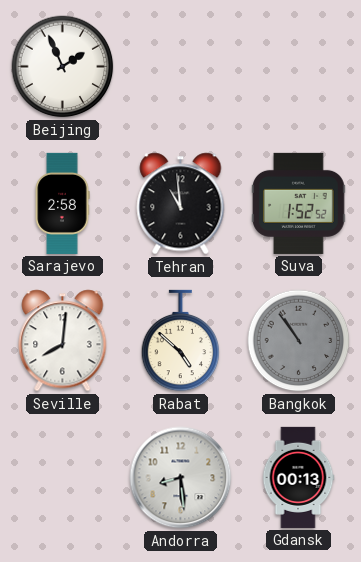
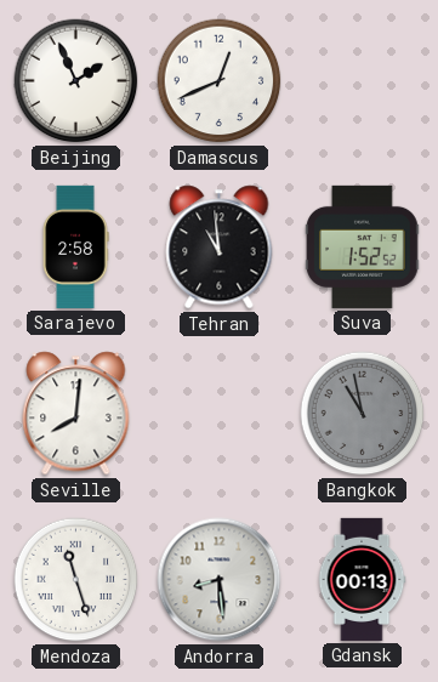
Damascus: none -> 12:41 (220, 81)
Rabat: 4:52 -> none (181, 341)
Bangkok: 10:54 -> 10:58 (363, 414)
Mendoza: none -> 11:27 (76, 580)
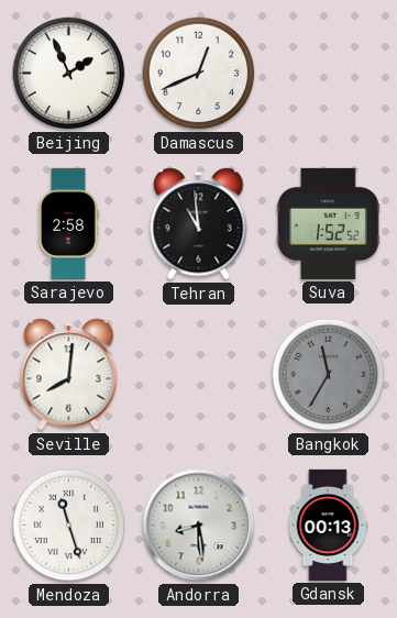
Bangkok: 10:58 -> 11:35 (329, 375)
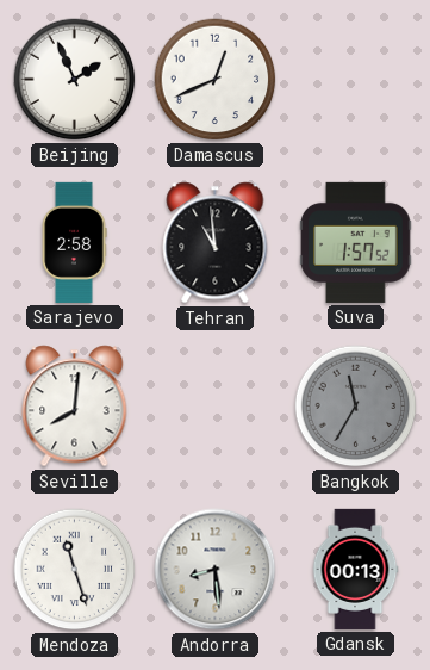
Suva: 1:52 -> 1:57 (356, 242)
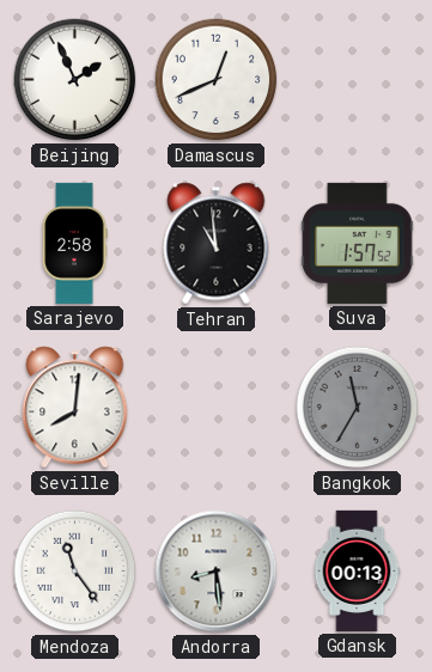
Mendoza: 11:27 -> 11:24 (75, 572)
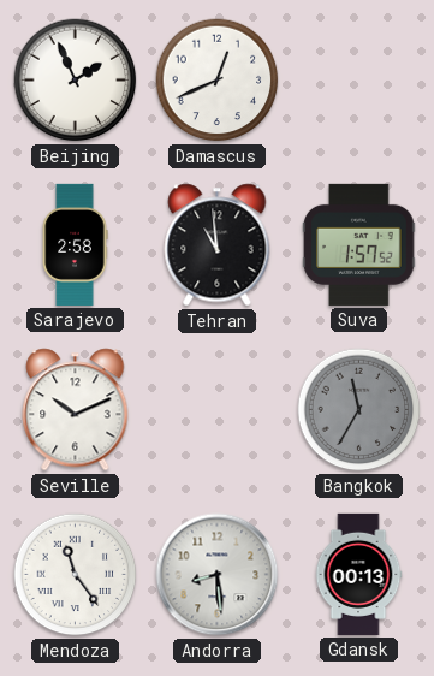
Seville: 8:01 -> 10:11 (76, 410)
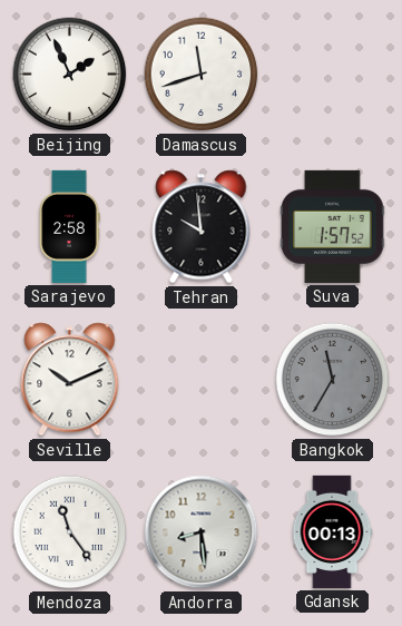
Damascus: 12:41 -> 11:42 (202, 75)
Tehran: 10:59 -> 9:59 (202, 227)
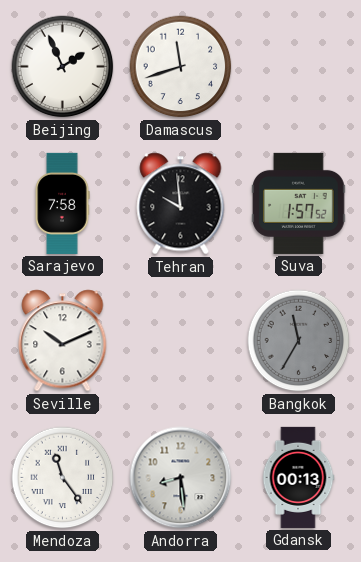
Sarajevo: 2:58 -> 7:58 (62, 203)
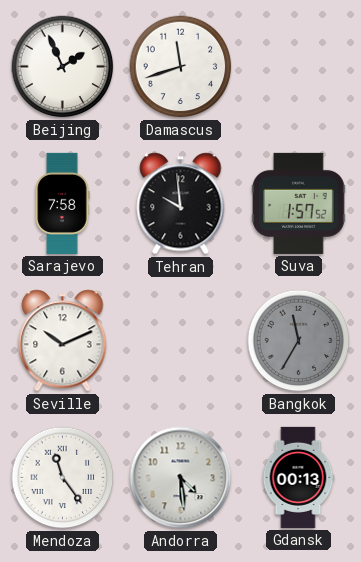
Andorra: 8:29 -> 4:29 (181, 478)
